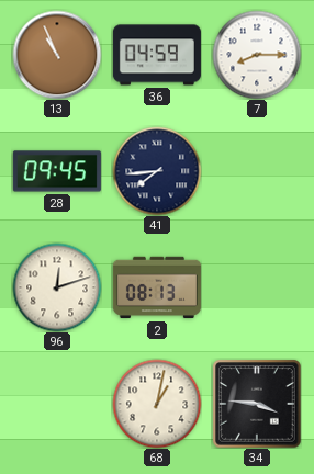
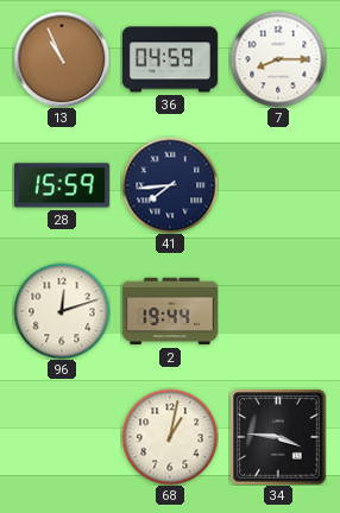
28: 09:45 -> 15:59 (62, 185)
2: 08:13 -> 19:44 (170, 311)
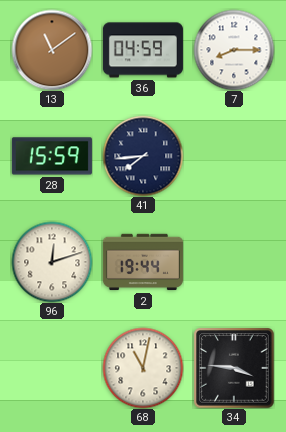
13: 10:56 -> 11:09 (52, 50)
68: 1:02 -> 11:02 (143, 368)
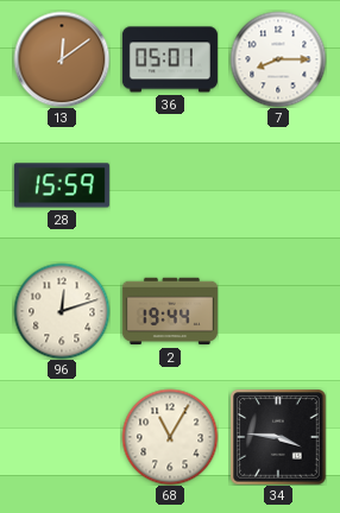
13: 11:09 -> 12:09 (62, 59)
36: 04:59 -> 05:01 (170, 59)
41: 7:44 -> none (143, 156)
68: 11:02 -> 11:05 (170, 437)
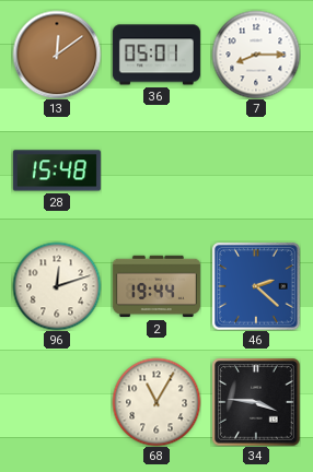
28: 15:59 -> 15:48 (57, 170)
46: none -> 2:22 (256, 286)
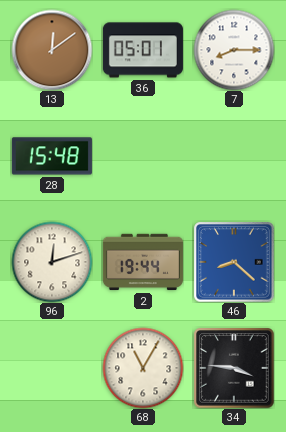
46: 2:22 -> 8:22 (234, 262)
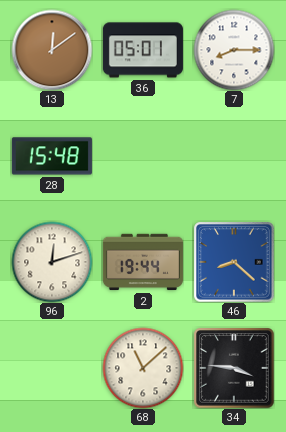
68: 11:05 -> 11:08 (143, 368)
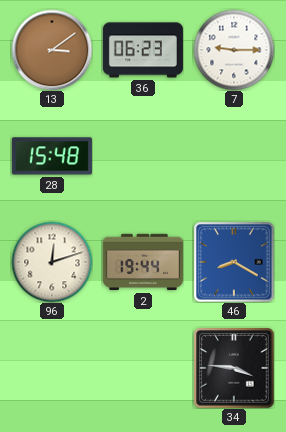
13: 12:09 -> 3:09 (52, 50)
36: 05:01 -> 06:23 (143, 50)
7: 8:15 -> 9:15 (234, 50)
46: 8:22 -> 8:20 (234, 262)
68: 11:08 -> none (143, 368)
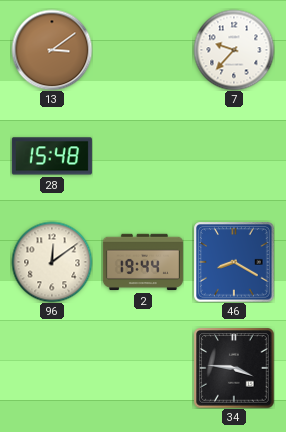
36: 06:23 -> none (143, 50)
7: 9:15 -> 9:37 (234, 50)
96: 12:12 -> 12:09 (52, 262)
